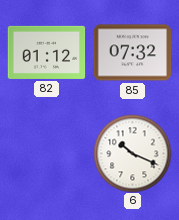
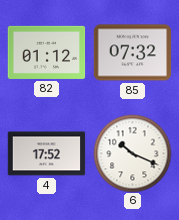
4: none -> 17:52 (46, 154)
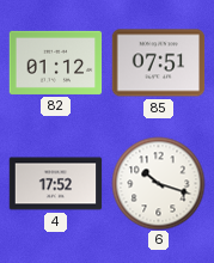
85: 07:32 -> 07:51 (158, 63)
6: 10:19 -> 10:18 (158, 183)
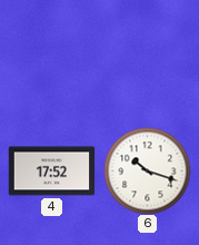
82: 01:12 -> none (55, 62)
85: 07:51 -> none (158, 63)
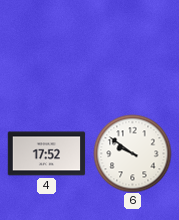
6: 10:18 -> 9:51 (132, 153)
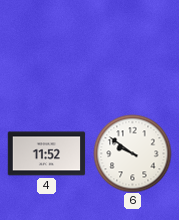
4: 17:52 -> 11:52 (46, 154)
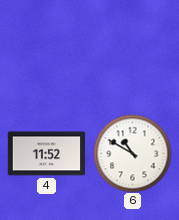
6: 9:51 -> 10:50 (132, 153)
